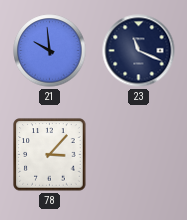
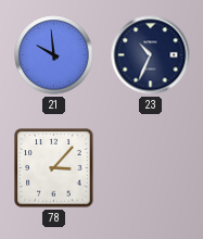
23: 11:19 -> 10:34 (151, 55)
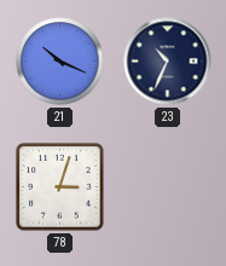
21: 9:59 -> 10:19 (60, 62)
78: 3:07 -> 3:03 (60, 187)
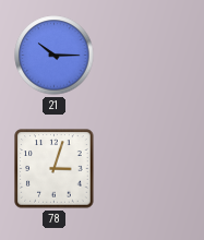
21: 10:19 -> 10:15 (55, 56)
23: 10:34 -> none (168, 62)
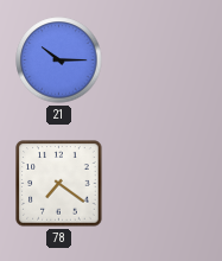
78: 3:03 -> 7:21 (59, 184)
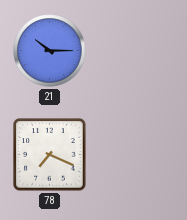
78: 7:21 -> 7:19 (50, 155)
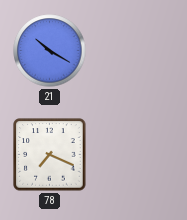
21: 10:15 -> 10:20 (50, 51)
